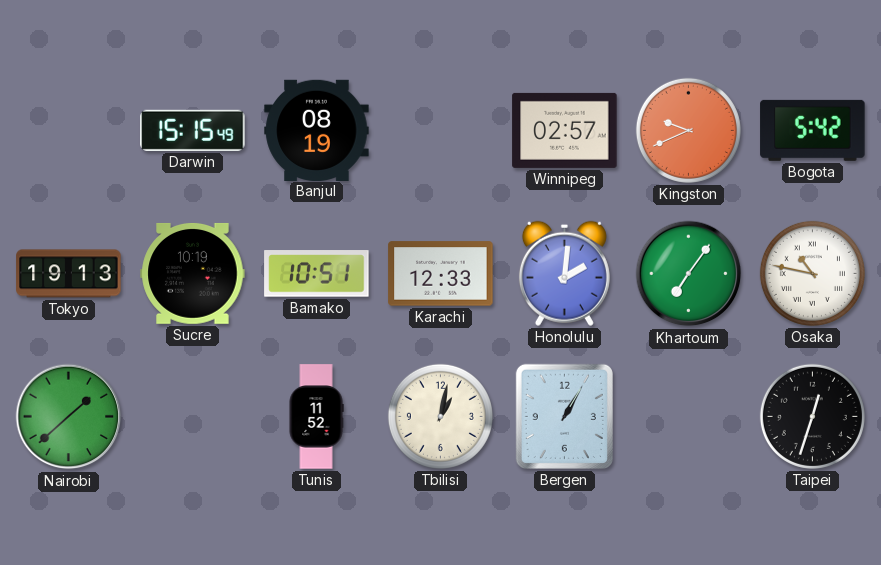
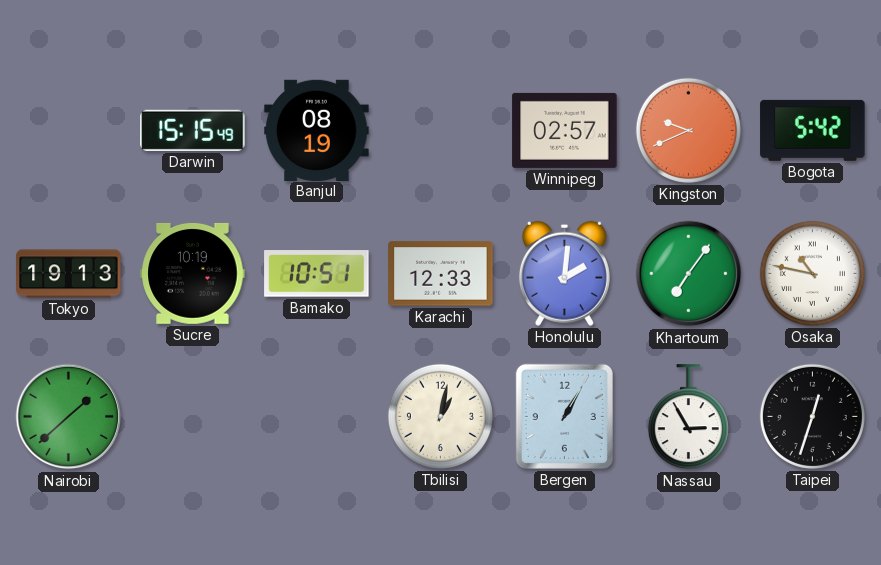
Tunis: 11:52 -> none (316, 417)
Nassau: none -> 2:55 (688, 417)
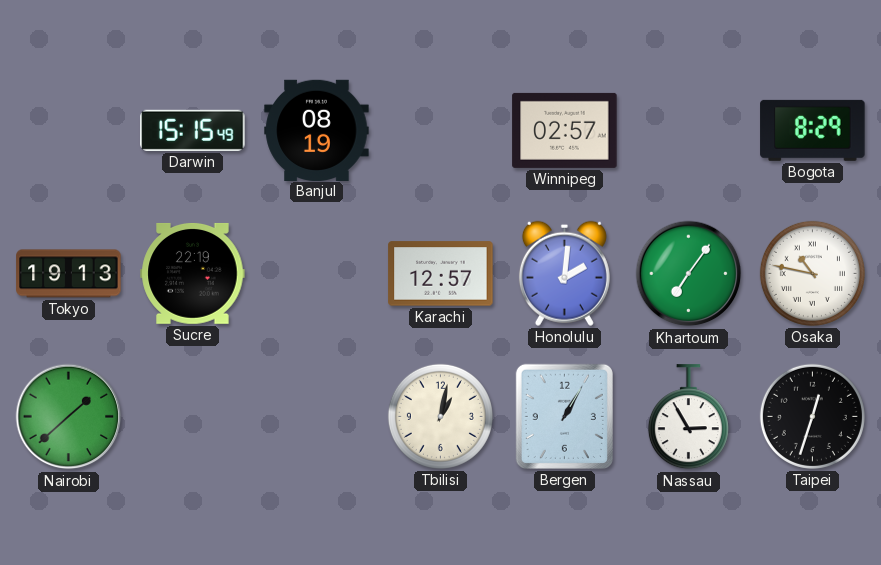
Kingston: 9:41 -> none (688, 130)
Bogota: 5:42 -> 8:29 (813, 130)
Sucre: 10:19 -> 22:19 (193, 273)
Bamako: 10:51 -> none (317, 274)
Karachi: 12:33 -> 12:57 (441, 274)
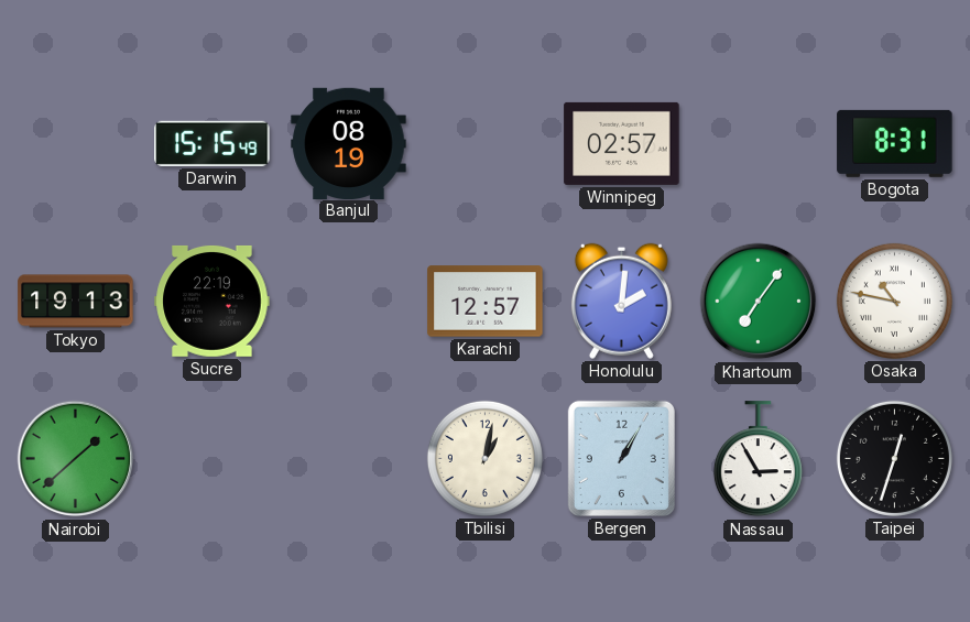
Bogota: 8:29 -> 8:31 (895, 143)
